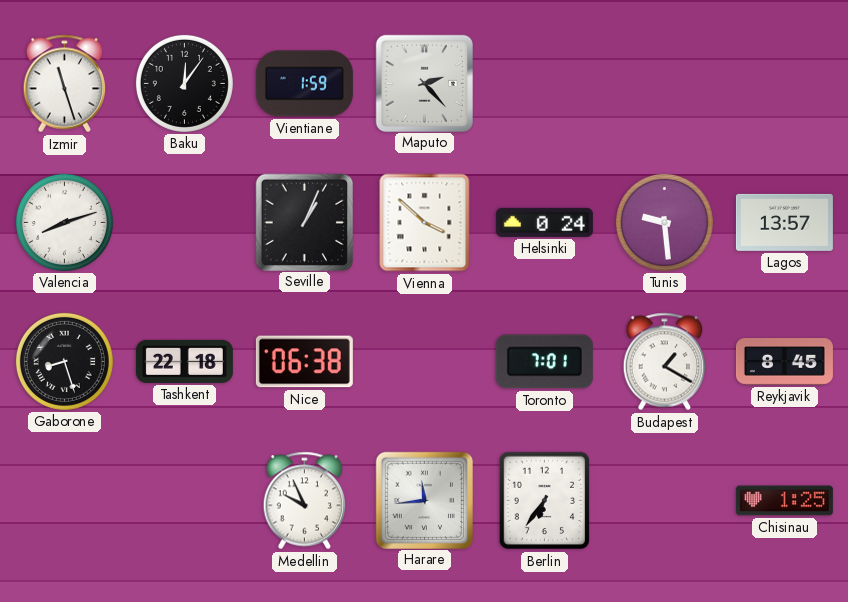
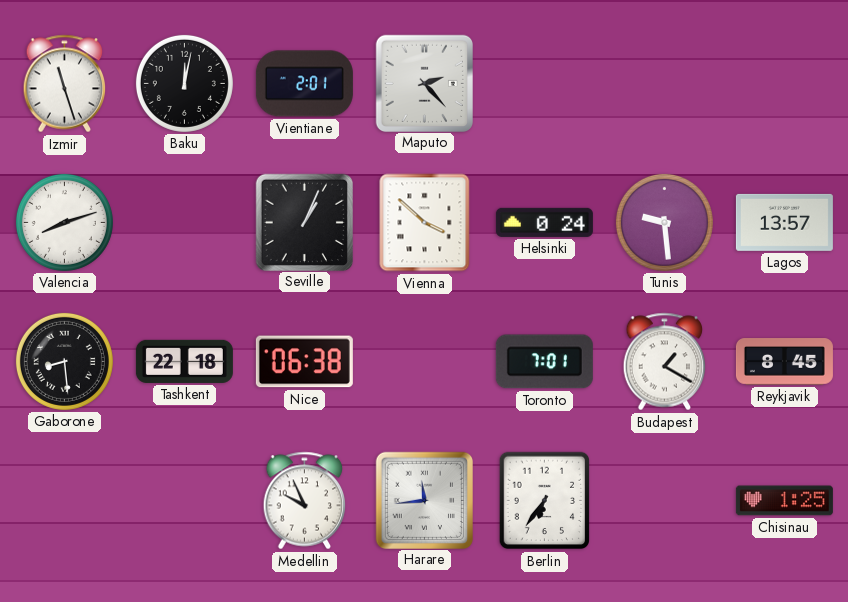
Baku: 12:06 -> 12:02 (184, 83)
Vientiane: 1:59 -> 2:01 (304, 84)
Gaborone: 8:27 -> 8:29 (64, 361)
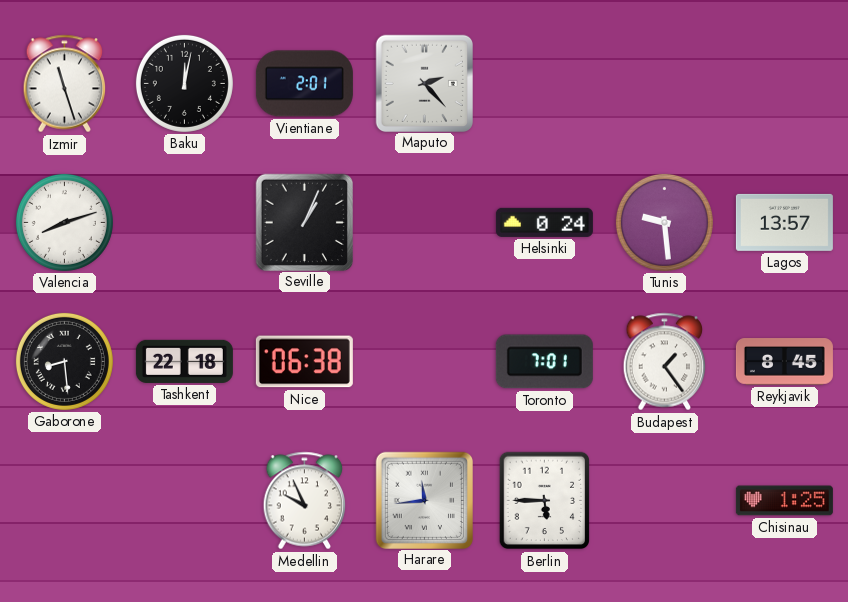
Vienna: 3:52 -> none (425, 223)
Budapest: 1:20 -> 1:24 (665, 362)
Berlin: 6:36 -> 5:45 (545, 501)
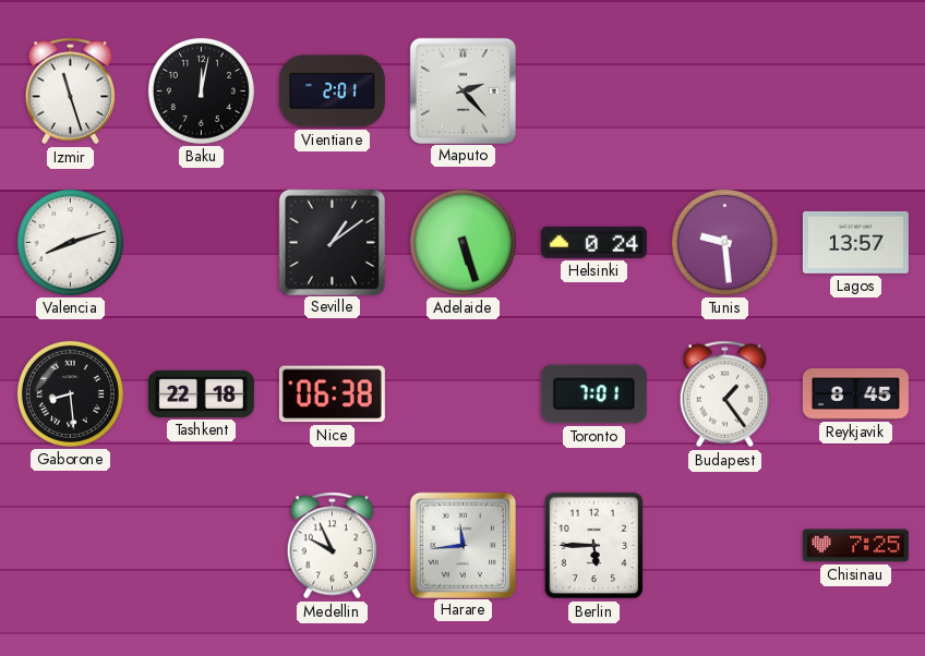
Seville: 1:04 -> 1:09 (332, 242)
Adelaide: none -> 5:27 (463, 242)
Chisinau: 1:25 -> 7:25 (855, 546)
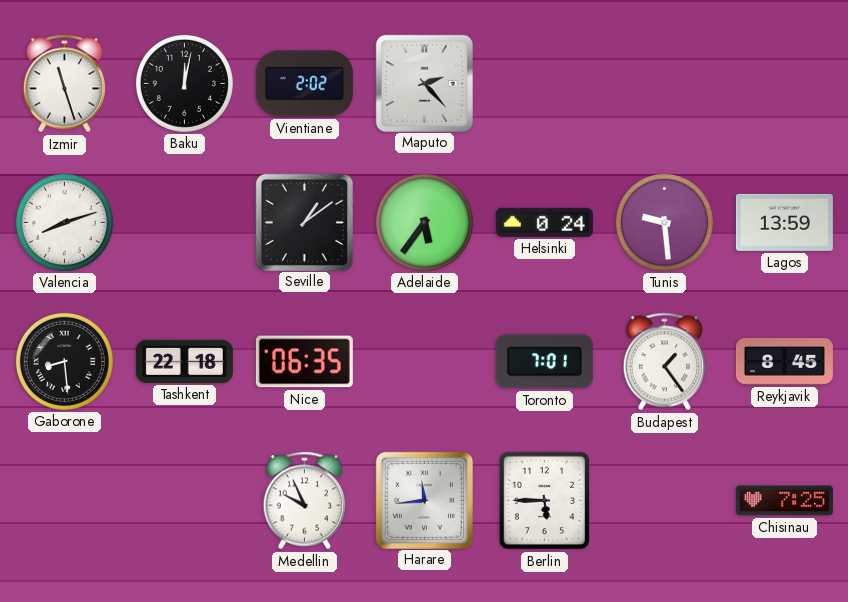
Vientiane: 2:01 -> 2:02 (304, 84)
Adelaide: 5:27 -> 5:36 (424, 222)
Lagos: 13:57 -> 13:59 (784, 222)
Nice: 06:38 -> 06:35 (304, 362)
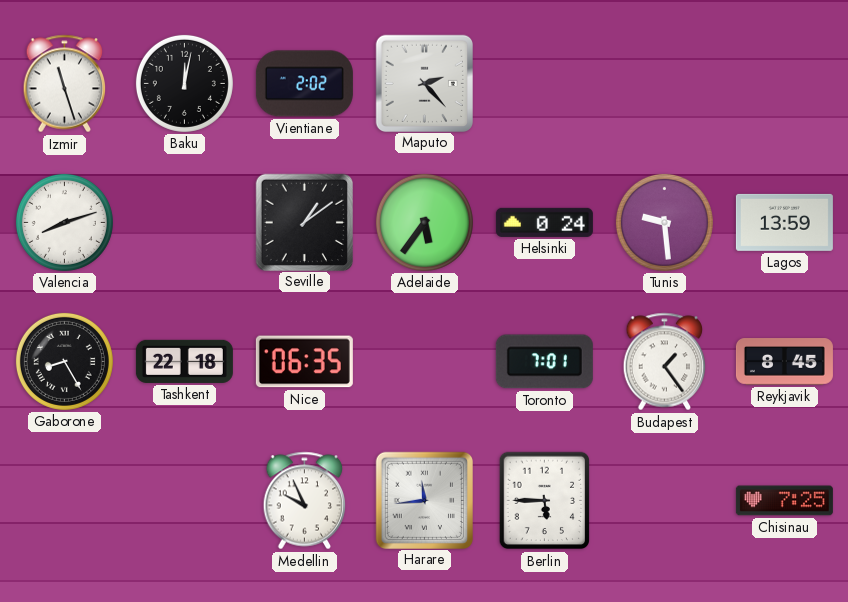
Gaborone: 8:29 -> 8:25 (64, 361)
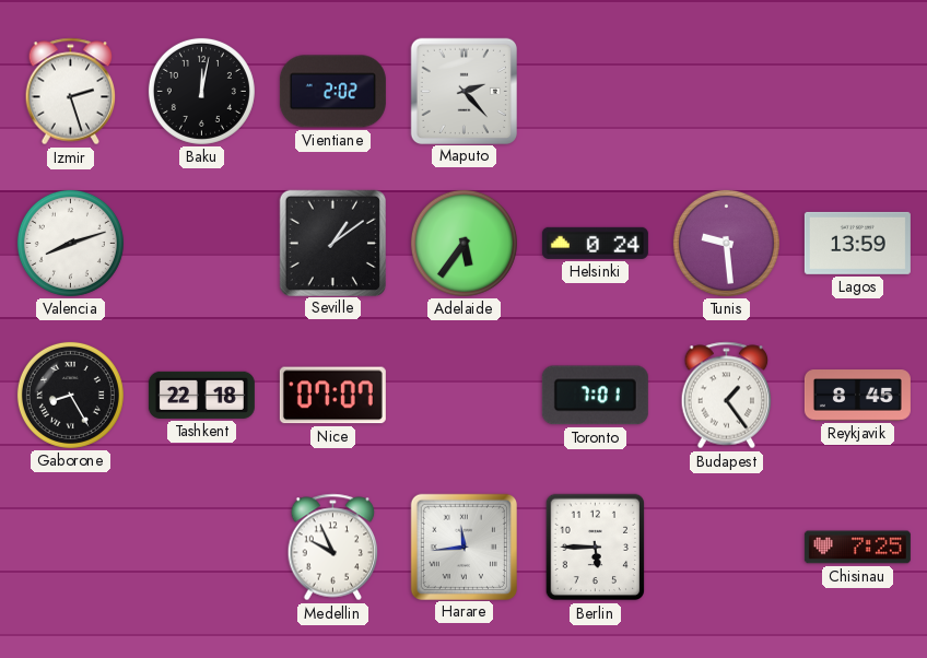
Izmir: 11:27 -> 2:27 (71, 92)
Nice: 06:35 -> 07:07 (332, 396)
